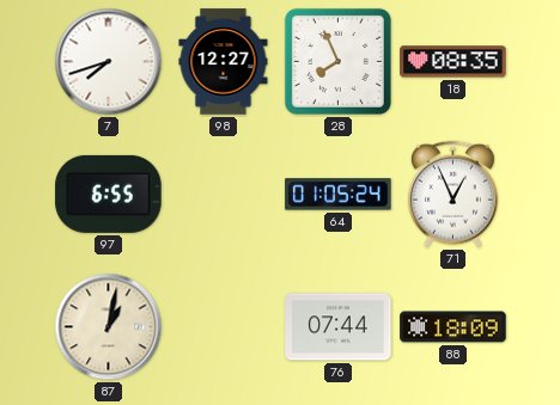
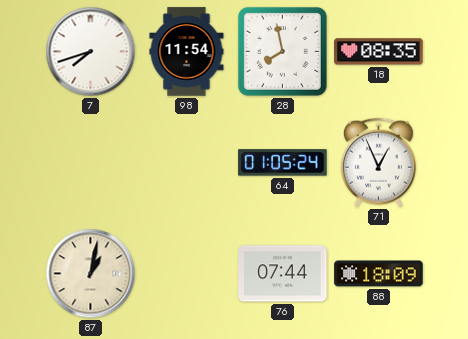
98: 12:27 -> 11:54 (187, 52)
28: 7:56 -> 7:58 (282, 51)
97: 6:55 -> none (109, 194)
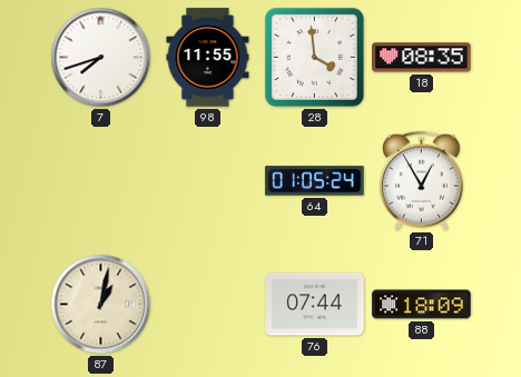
98: 11:54 -> 11:55 (208, 58)
28: 7:58 -> 3:59 (314, 57)
71: 12:56 -> 12:55 (421, 181)
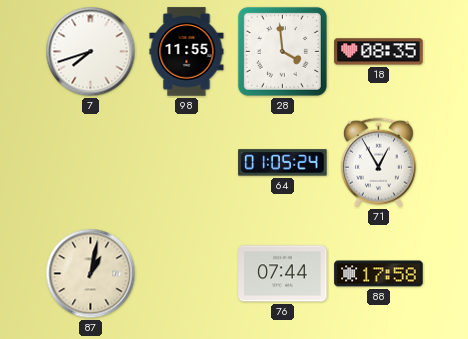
88: 18:09 -> 17:58 (379, 274)
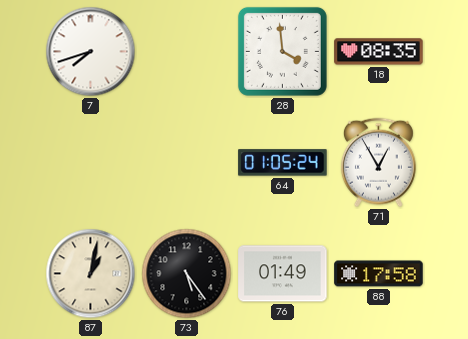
98: 11:55 -> none (187, 52)
73: none -> 5:24 (187, 274)
76: 07:44 -> 01:49 (283, 274)
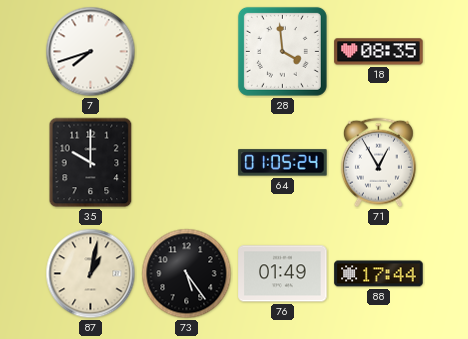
35: none -> 10:00 (91, 163)
88: 17:58 -> 17:44 (379, 274)
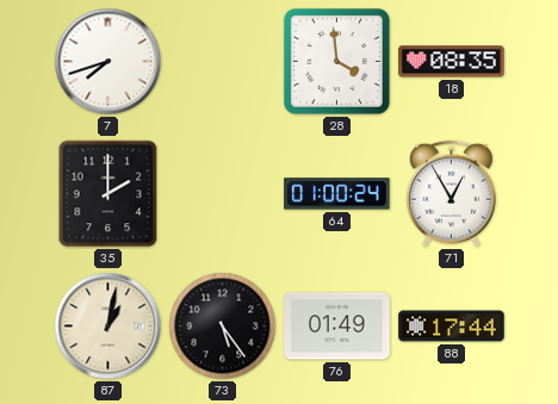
35: 10:00 -> 2:00 (108, 194)
64: 01:05 -> 01:00 (337, 194)
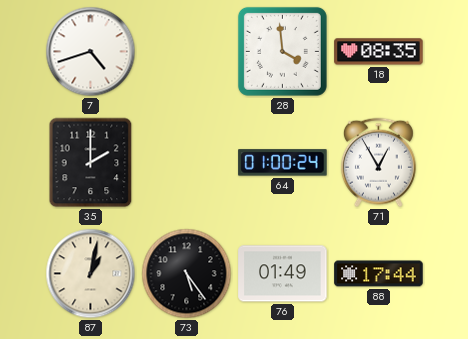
7: 7:42 -> 4:42 (91, 52)
